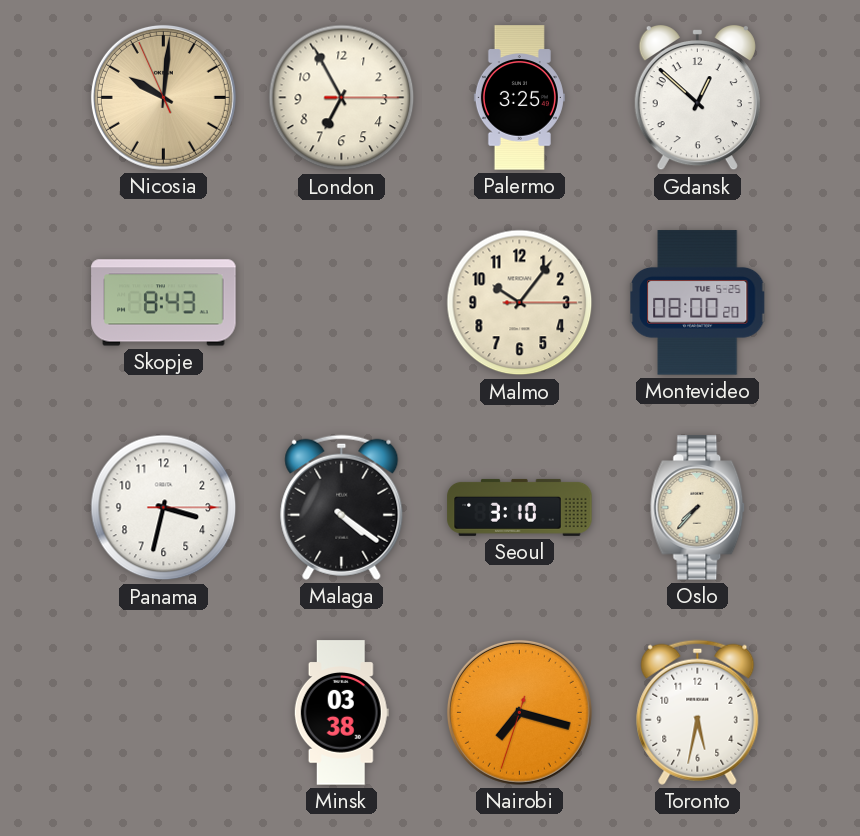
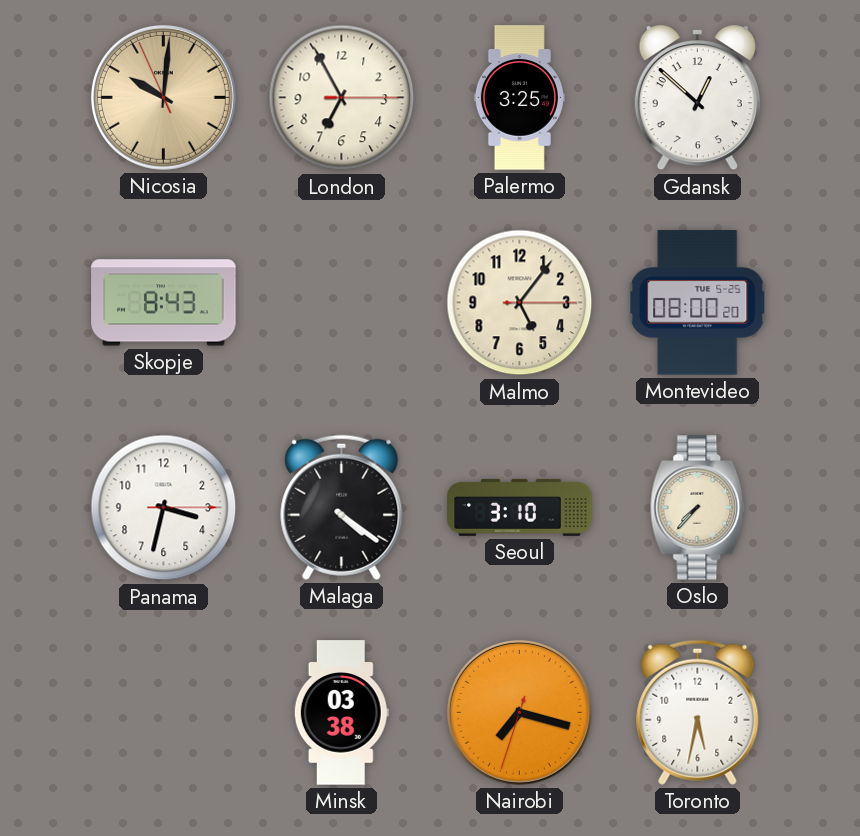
Malmo: 10:06 -> 5:06 (520, 303)
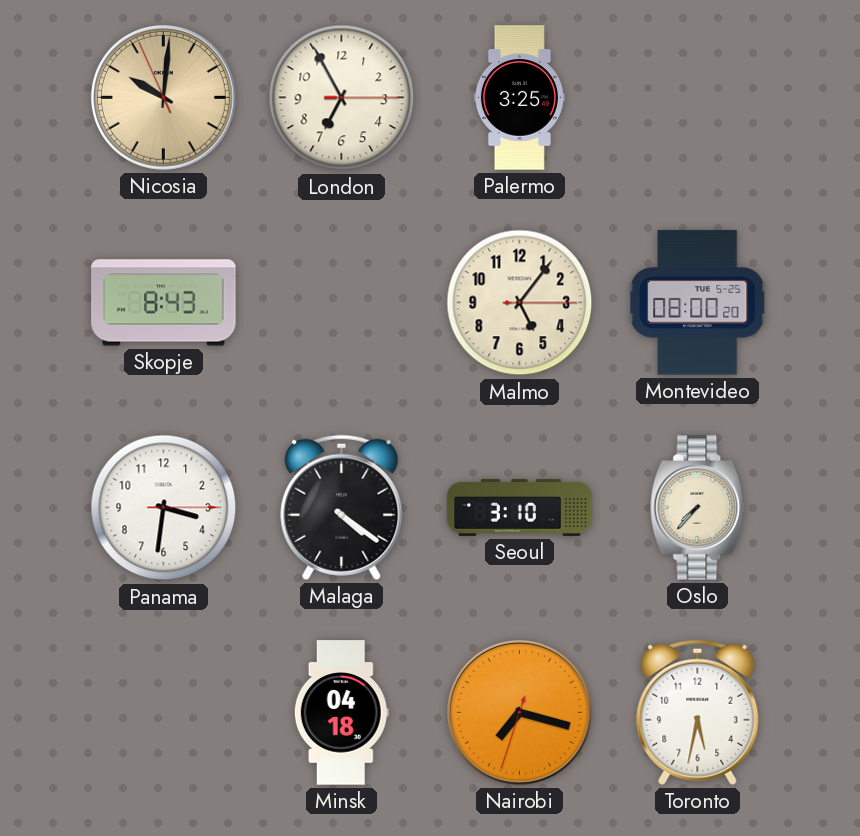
Gdansk: 12:52 -> none (697, 98)
Panama: 3:32 -> 3:31 (164, 508)
Minsk: 03:38 -> 04:18 (341, 713)
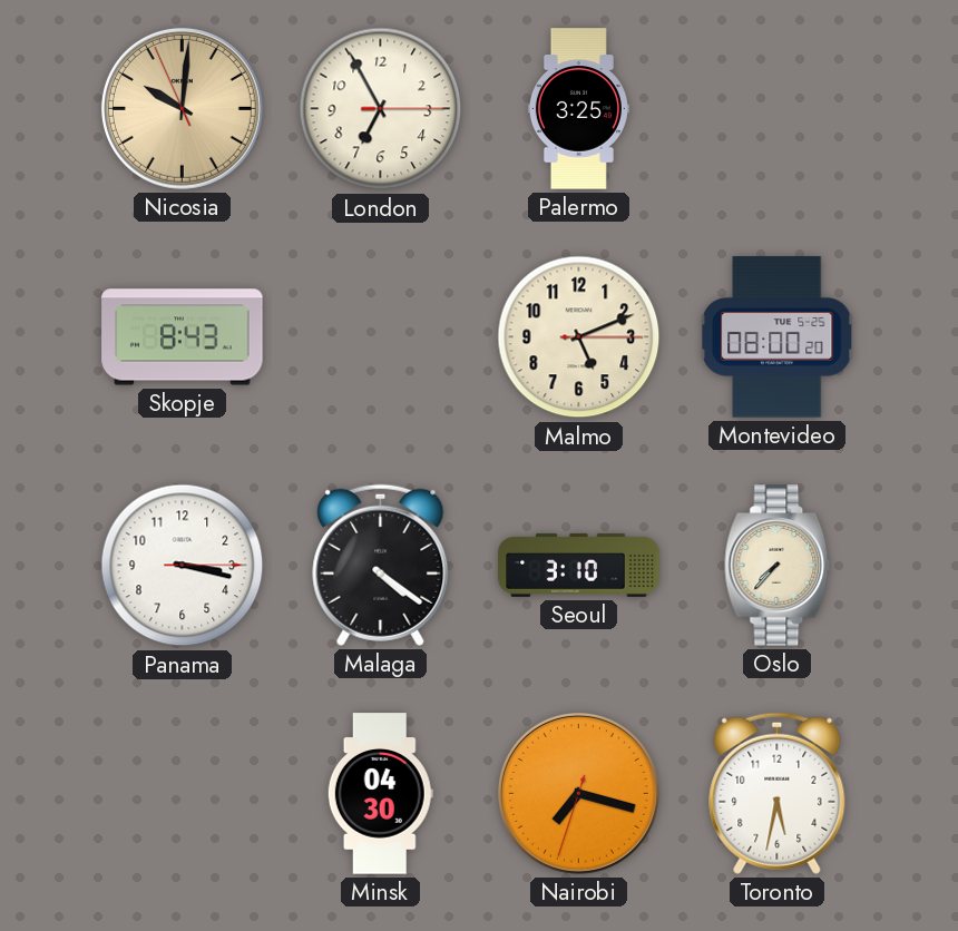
Malmo: 5:06 -> 5:11 (579, 337)
Panama: 3:31 -> 3:17 (183, 566)
Minsk: 04:18 -> 04:30 (380, 794)
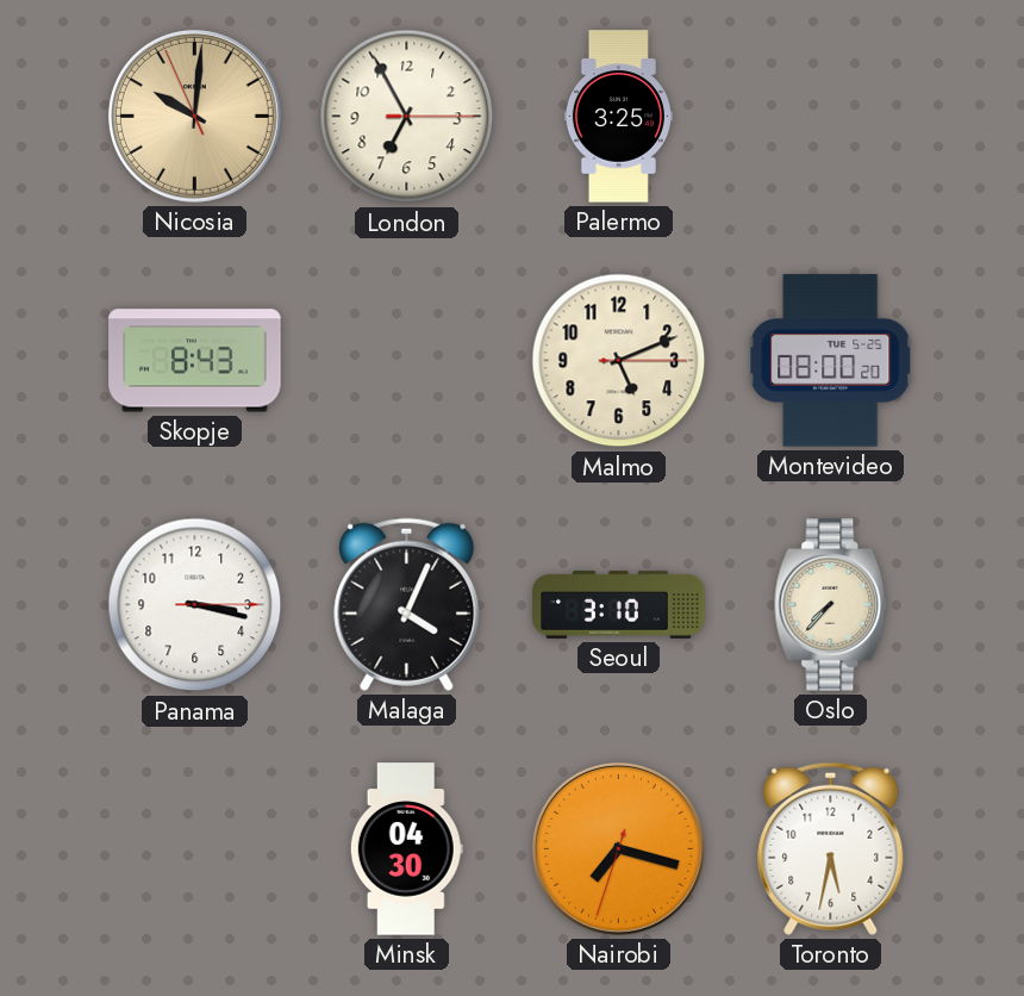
Malaga: 4:21 -> 4:04 (407, 604)
